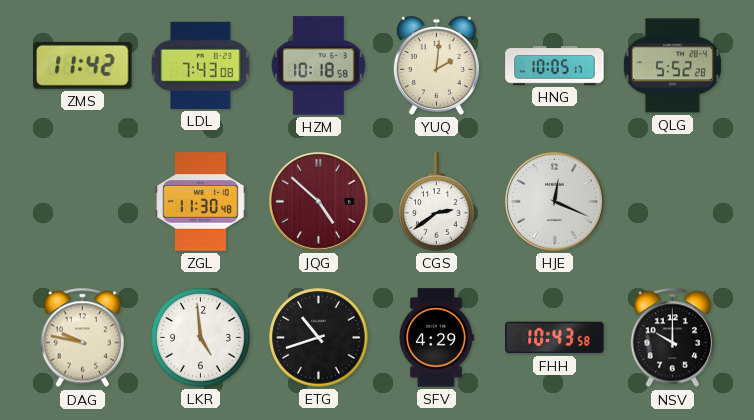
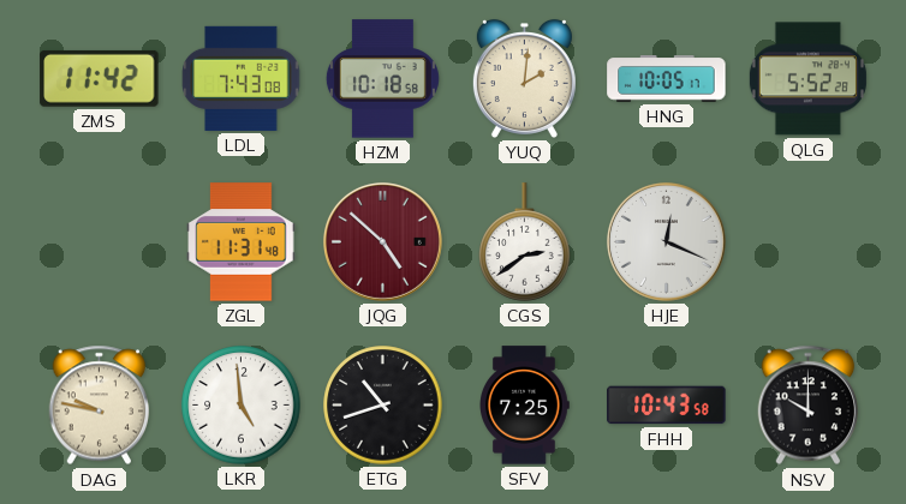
ZGL: 11:30 -> 11:31 (242, 242)
SFV: 4:29 -> 7:25 (525, 406)
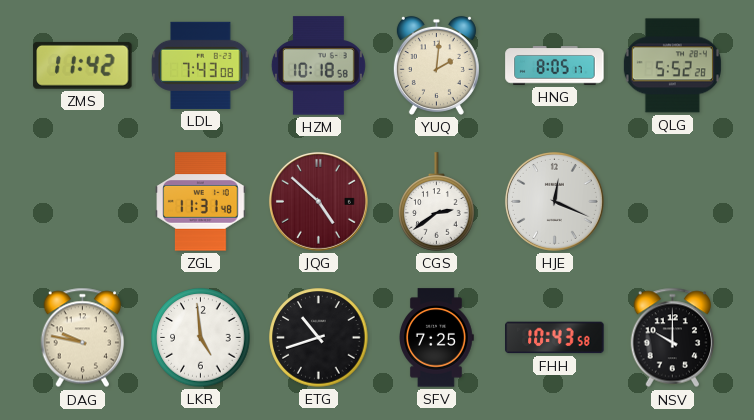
HNG: 10:05 -> 8:05 (555, 66)
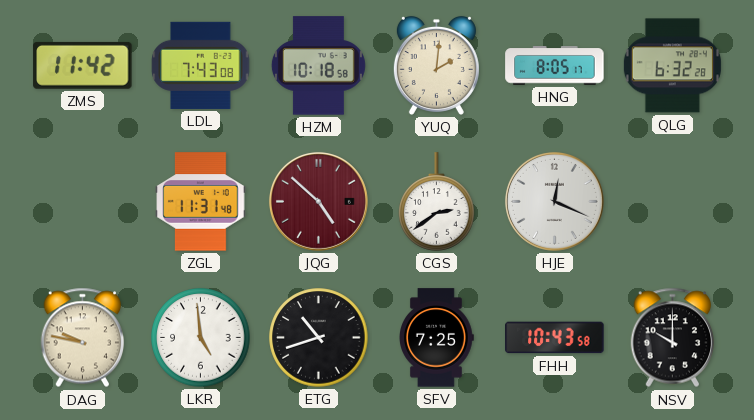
QLG: 5:52 -> 6:32 (672, 66)
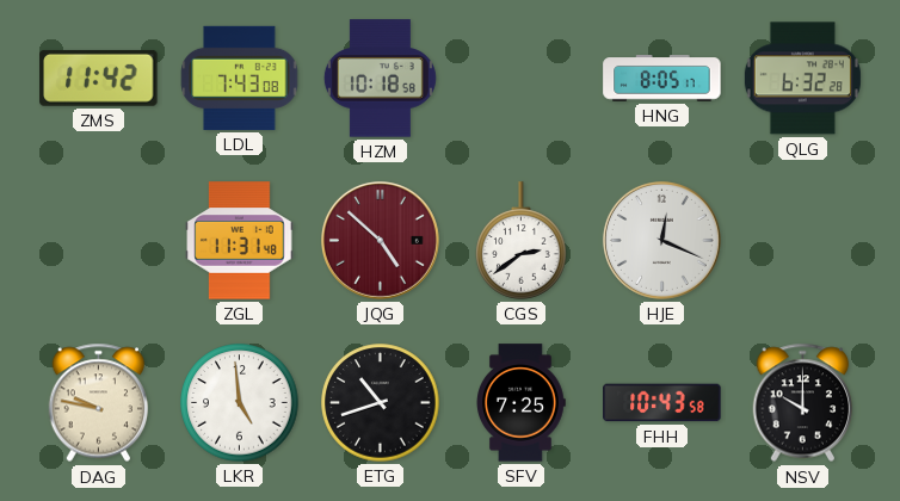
YUQ: 2:01 -> none (436, 65)
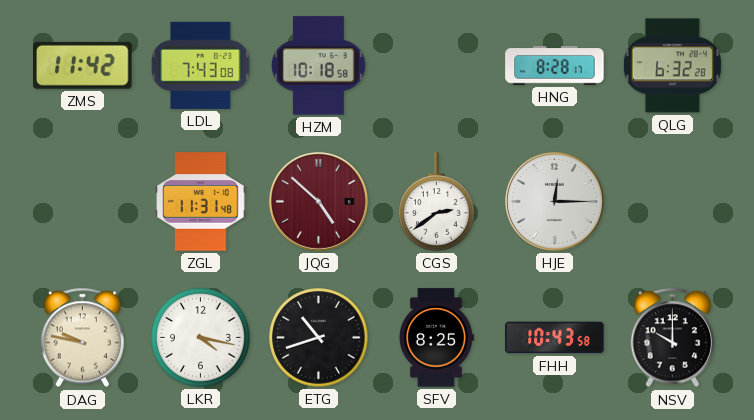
HNG: 8:05 -> 8:28 (555, 66)
HJE: 12:19 -> 12:15 (554, 201)
LKR: 4:59 -> 4:17 (201, 338)
SFV: 7:25 -> 8:25 (437, 338)
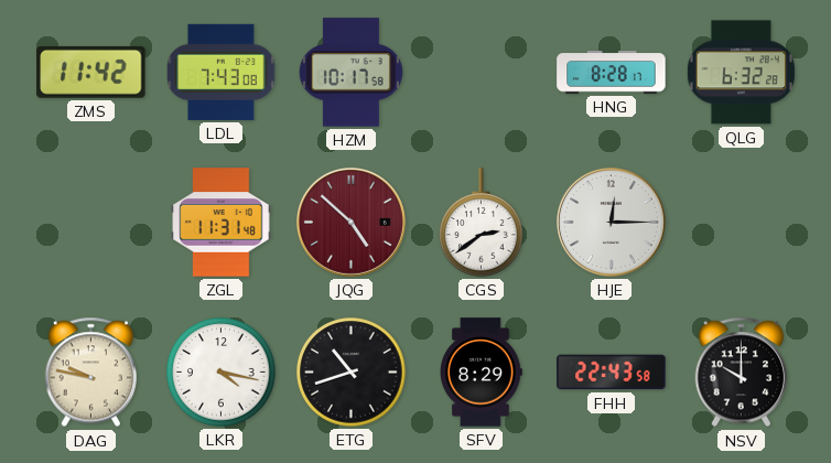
HZM: 10:18 -> 10:17 (350, 73)
SFV: 8:25 -> 8:29 (482, 373)
FHH: 10:43 -> 22:43 (612, 373)
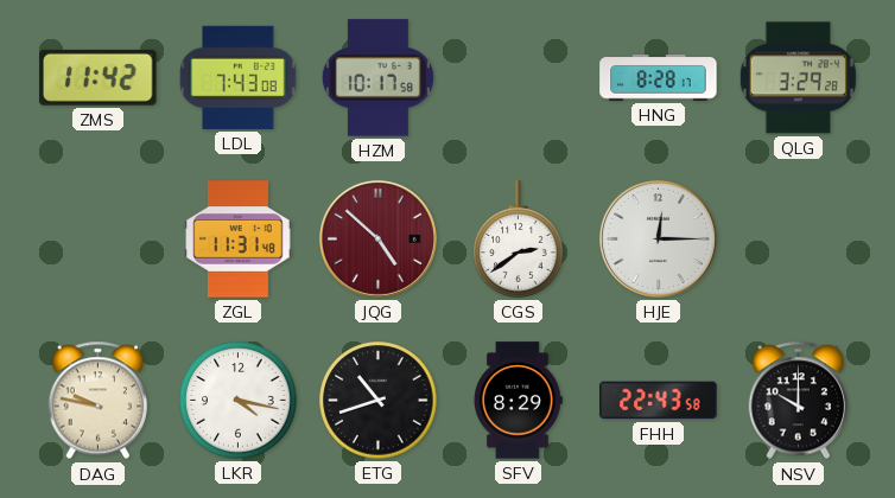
QLG: 6:32 -> 3:29 (798, 78)
